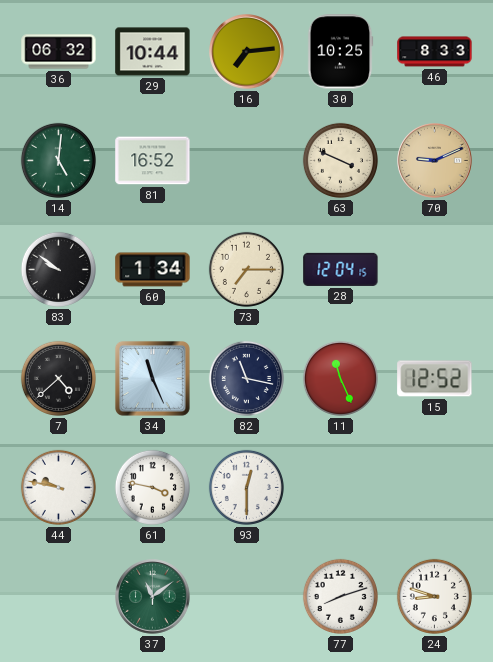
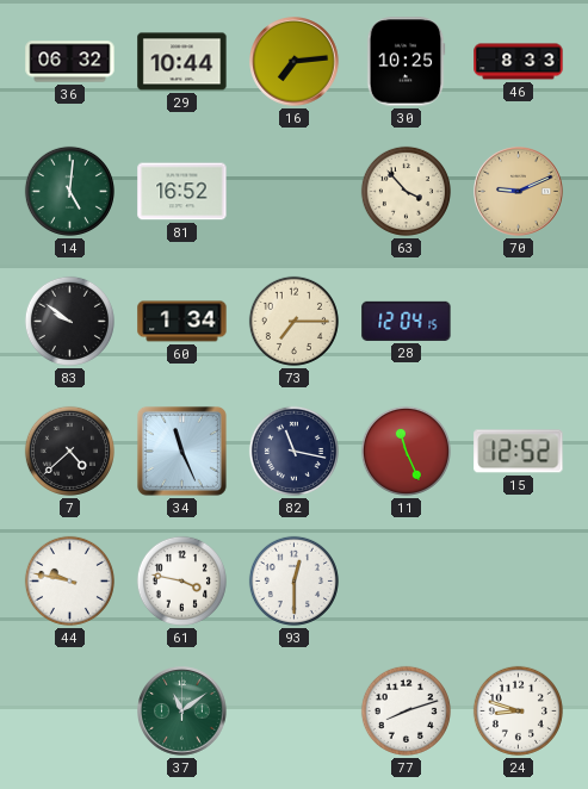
63: 3:49 -> 3:53 (406, 191)
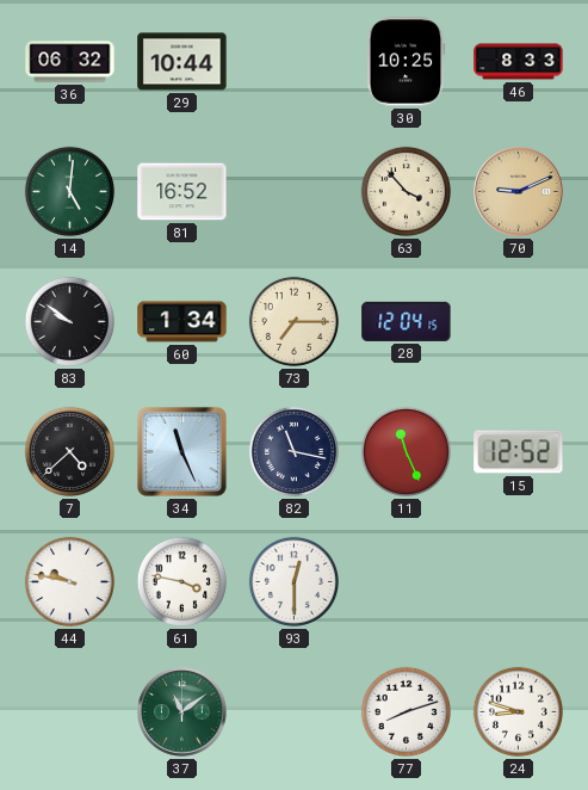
16: 7:14 -> none (295, 62)
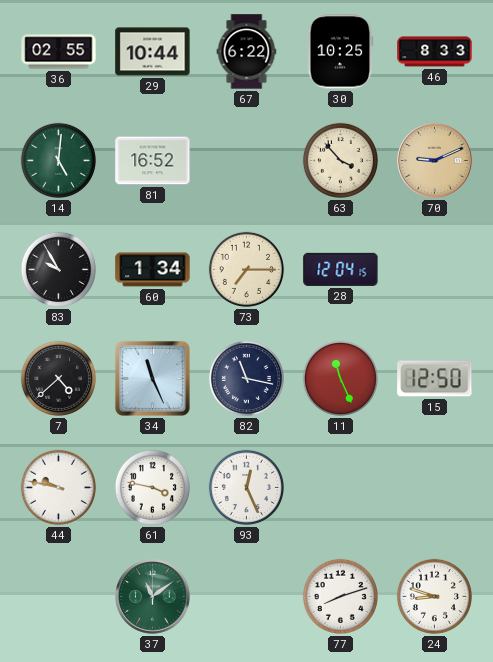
36: 06:32 -> 02:55 (59, 52)
67: none -> 6:22 (247, 52)
83: 9:51 -> 9:55 (58, 269)
15: 12:52 -> 12:50 (435, 379)
93: 12:30 -> 12:26 (246, 487)
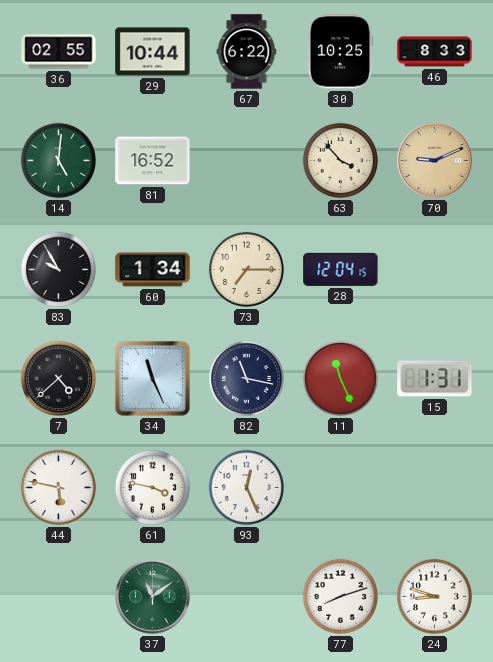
15: 12:50 -> 1:31 (435, 379)
44: 9:47 -> 5:47 (58, 487)
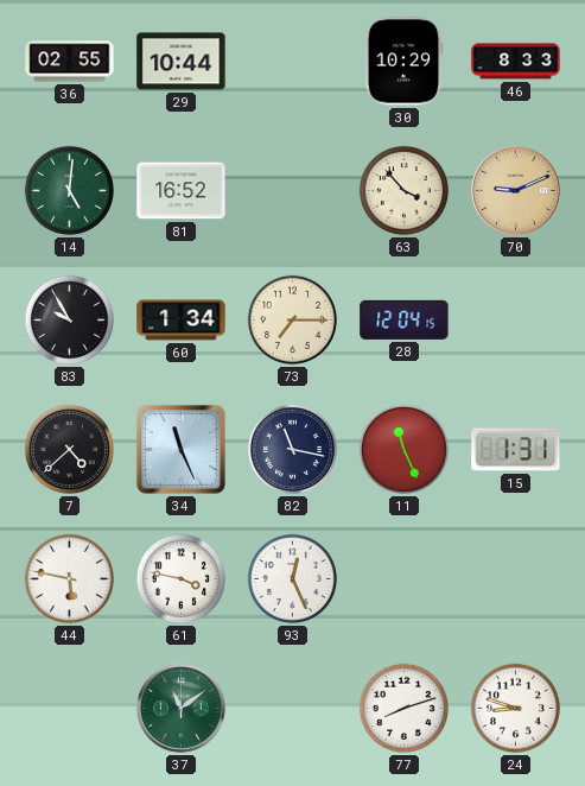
67: 6:22 -> none (247, 52)
30: 10:25 -> 10:29 (403, 62)
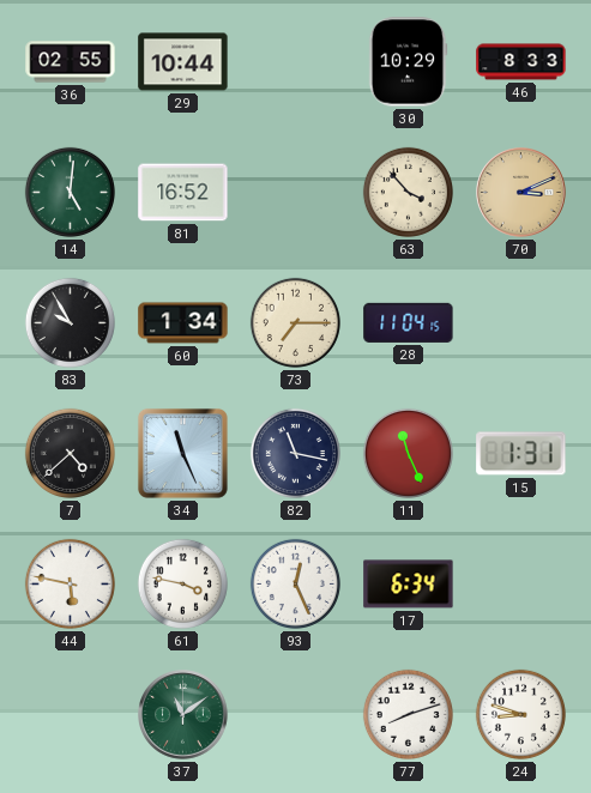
70: 9:11 -> 3:11 (521, 193)
28: 12:04 -> 11:04 (409, 322)
17: none -> 6:34 (409, 585)
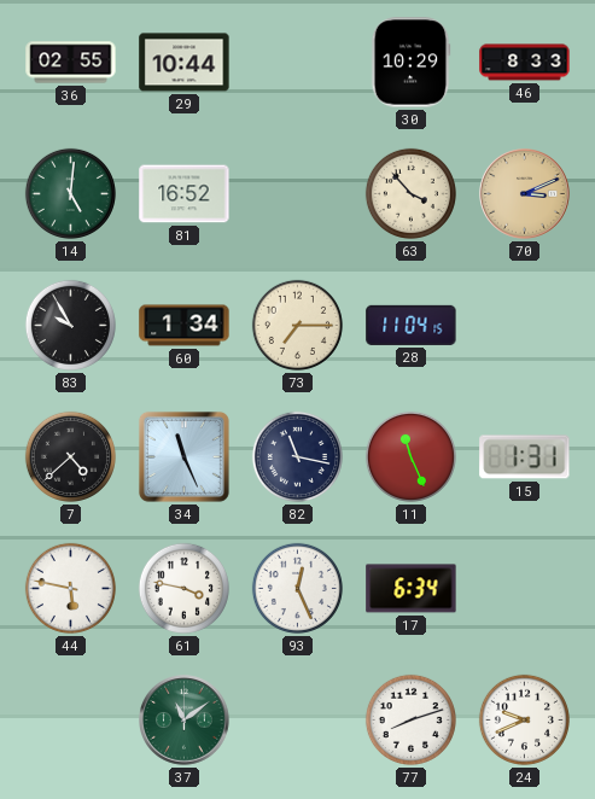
24: 8:48 -> 9:41 (524, 719)
